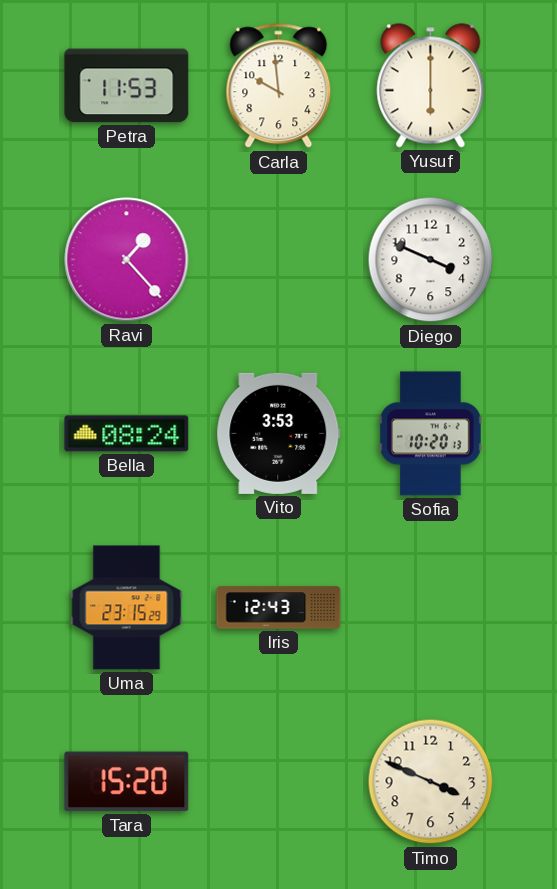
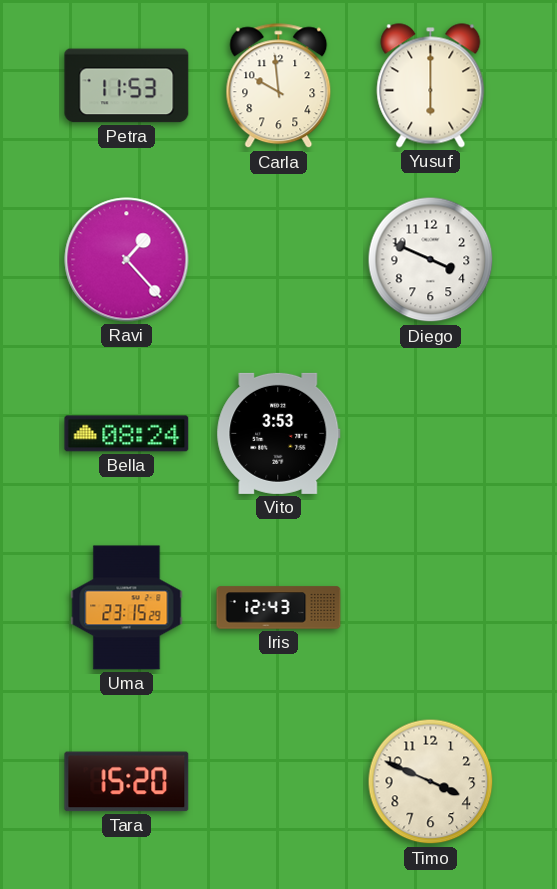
Sofia: 10:20 -> none (431, 434)
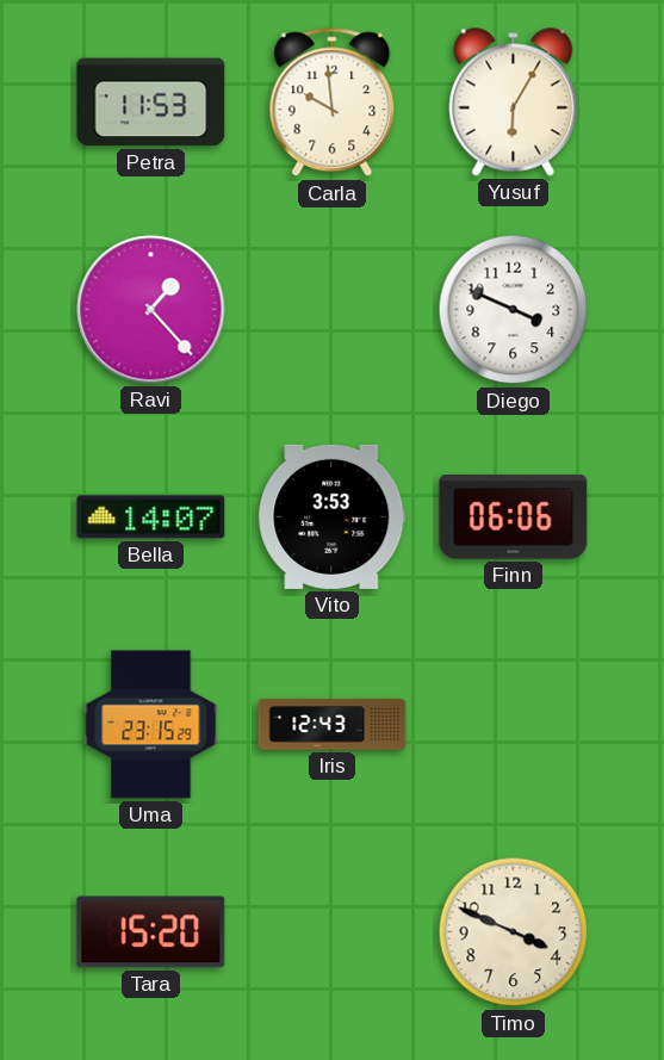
Yusuf: 6:00 -> 6:05 (514, 103)
Bella: 08:24 -> 14:07 (151, 517)
Finn: none -> 06:06 (514, 517)
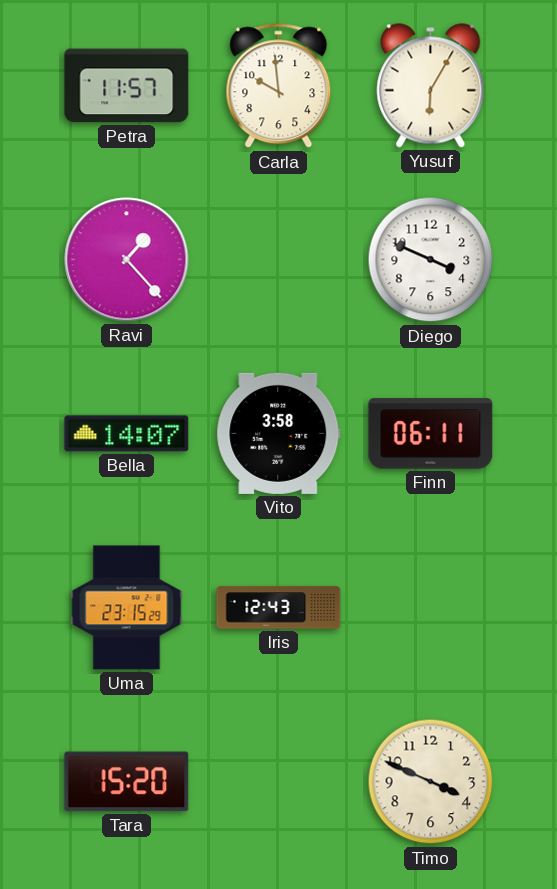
Petra: 11:53 -> 11:57 (127, 86)
Vito: 3:53 -> 3:58 (279, 433)
Finn: 06:06 -> 06:11 (431, 434)
